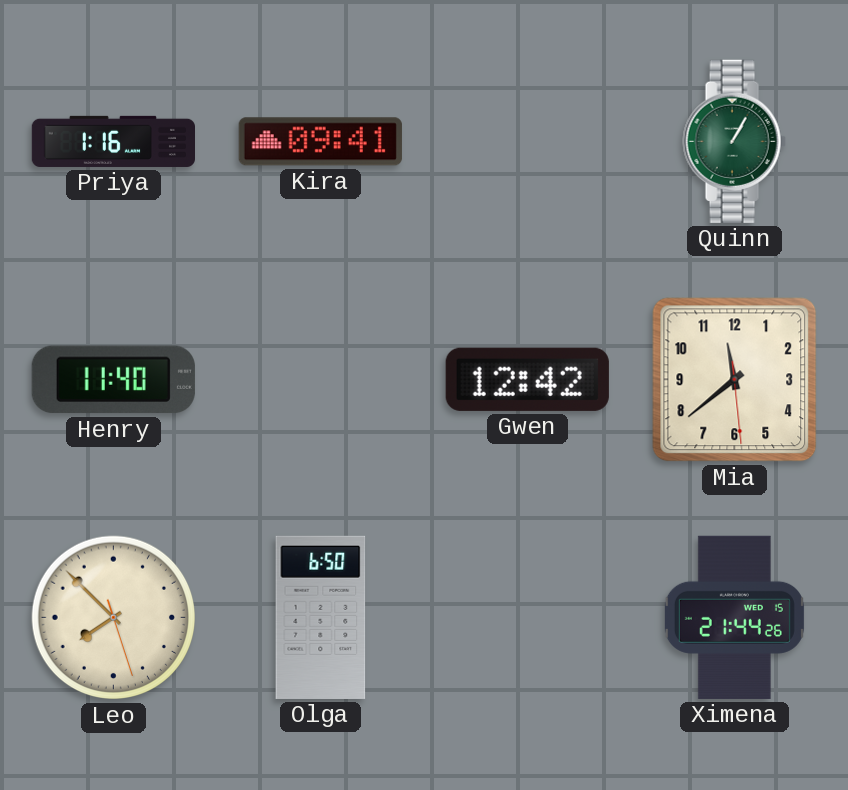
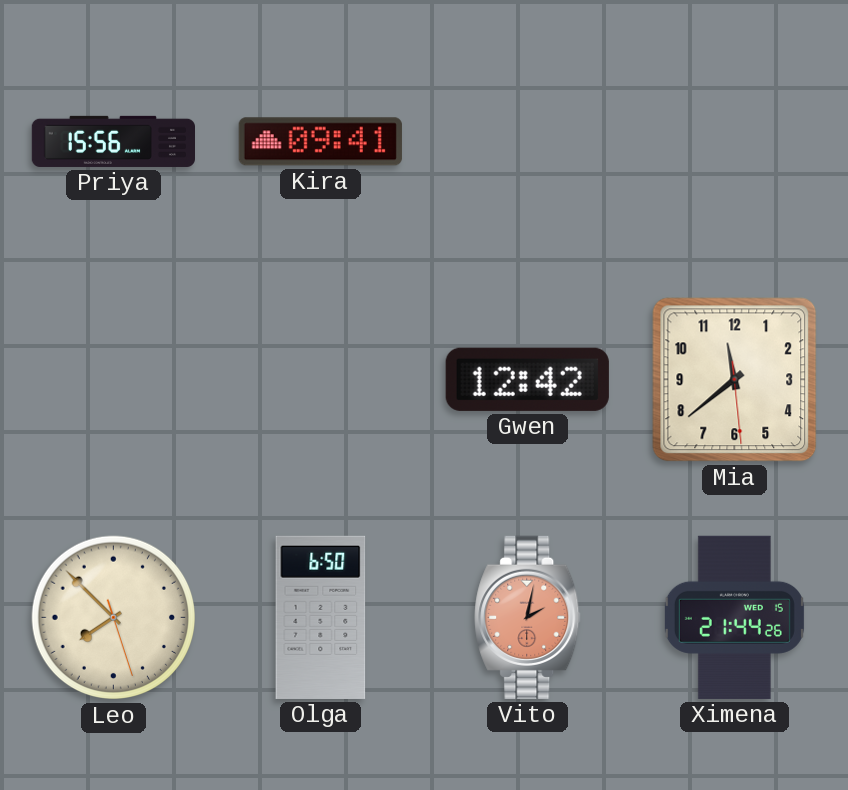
Priya: 1:16 -> 15:56 (113, 141)
Quinn: 1:05 -> none (734, 141)
Henry: 11:40 -> none (113, 380)
Vito: none -> 2:02 (528, 617)
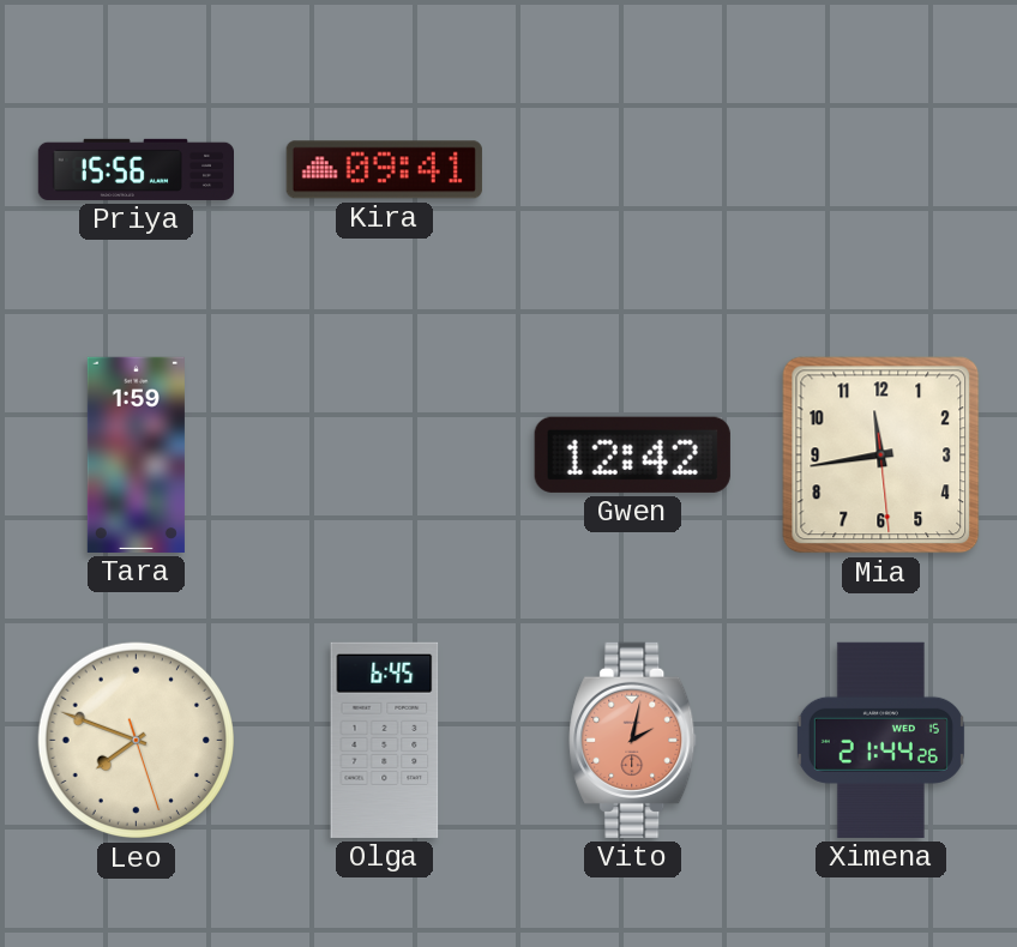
Tara: none -> 1:59 (136, 454)
Mia: 11:38 -> 11:43 (881, 456)
Leo: 7:52 -> 7:48 (137, 741)
Olga: 6:50 -> 6:45 (385, 740)
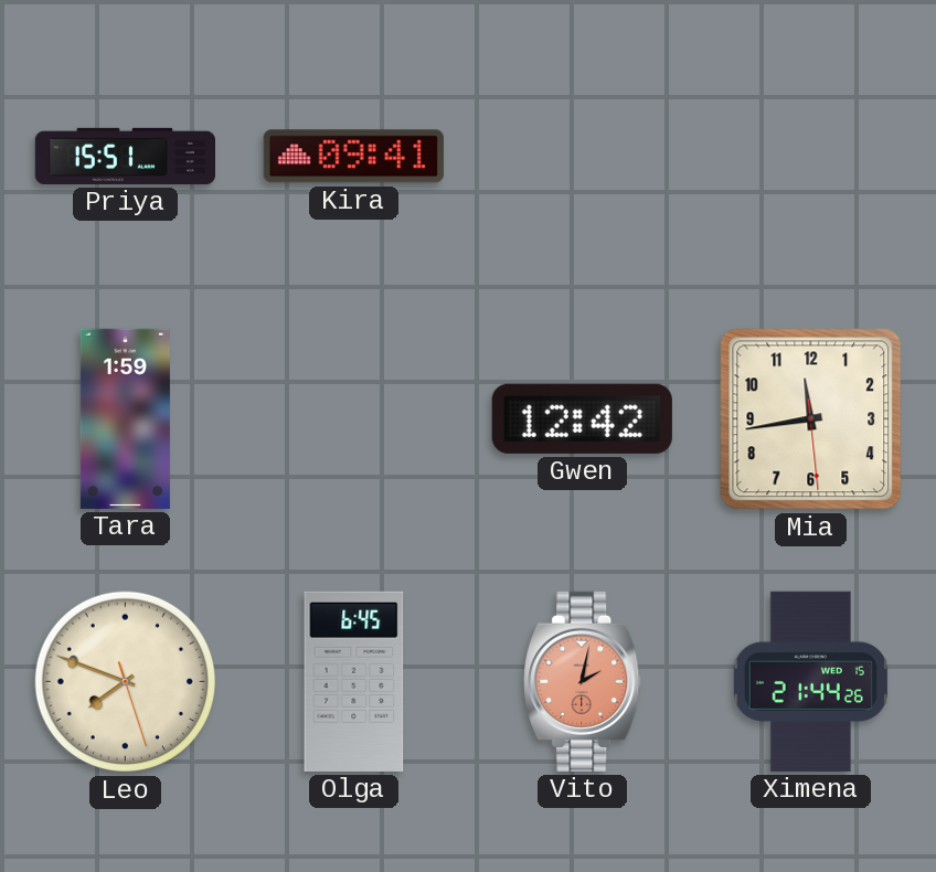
Priya: 15:56 -> 15:51 (125, 156)
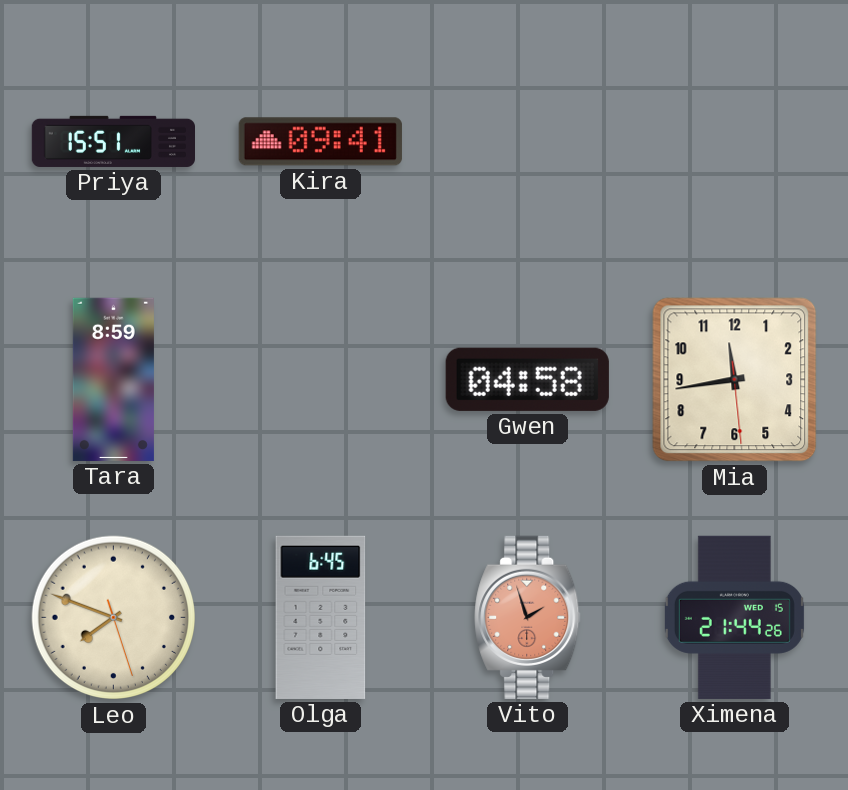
Tara: 1:59 -> 8:59 (113, 379)
Gwen: 12:42 -> 04:58 (527, 379)
Vito: 2:02 -> 1:57 (528, 617)
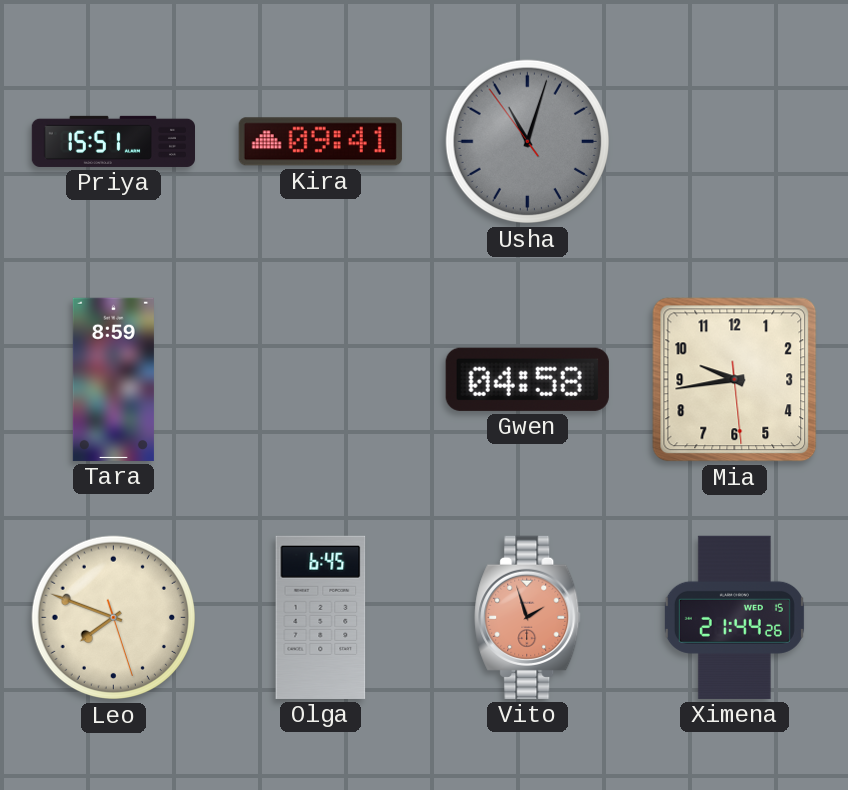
Usha: none -> 11:02 (528, 142)
Mia: 11:43 -> 9:43 (735, 380)
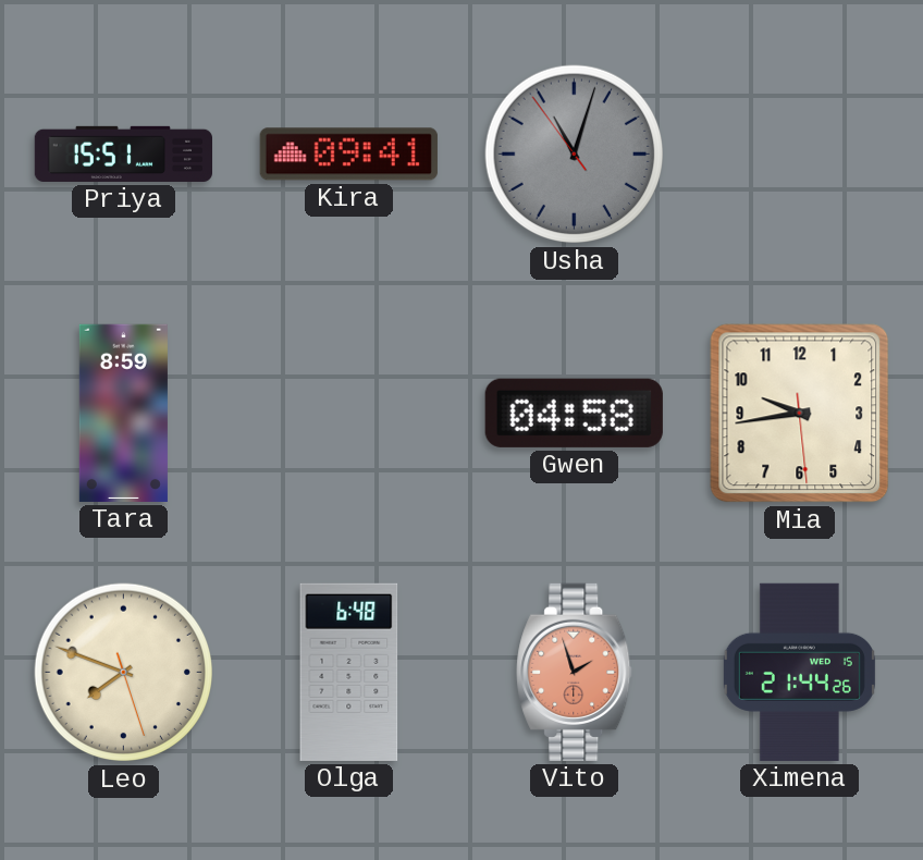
Olga: 6:45 -> 6:48 (349, 672)
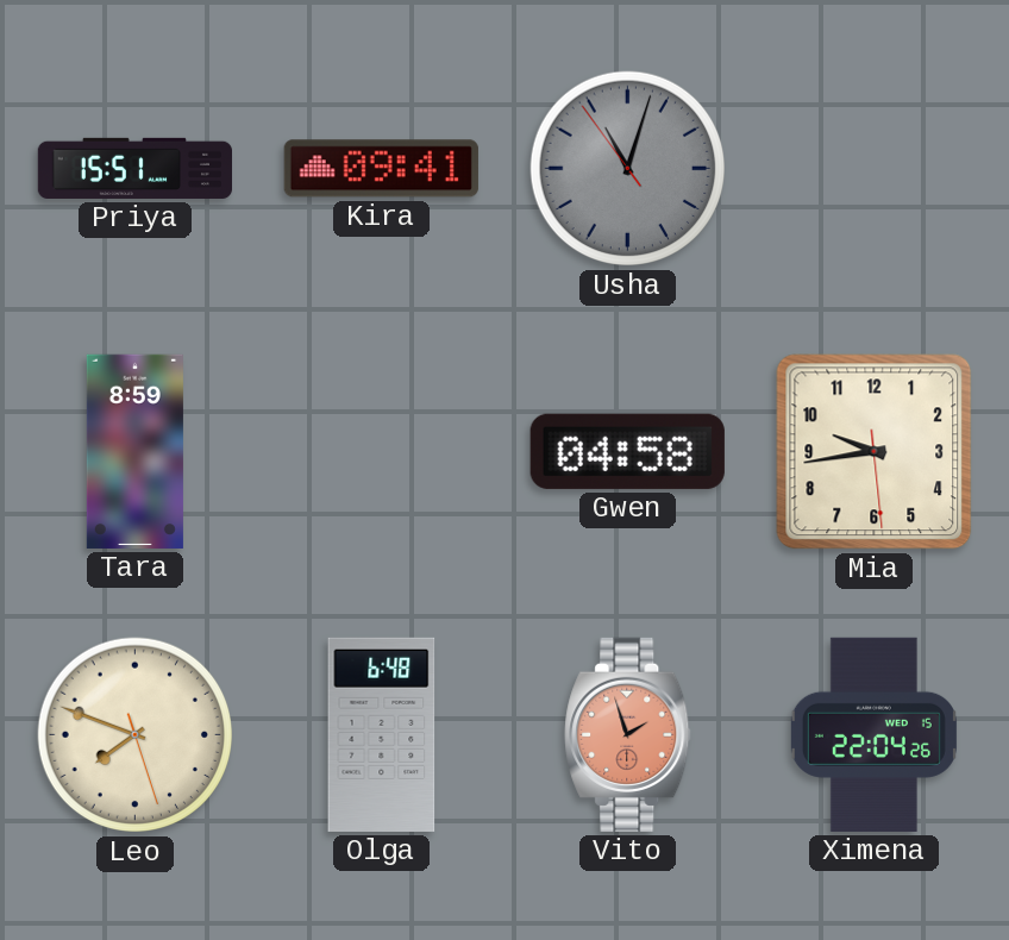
Ximena: 21:44 -> 22:04 (873, 734)
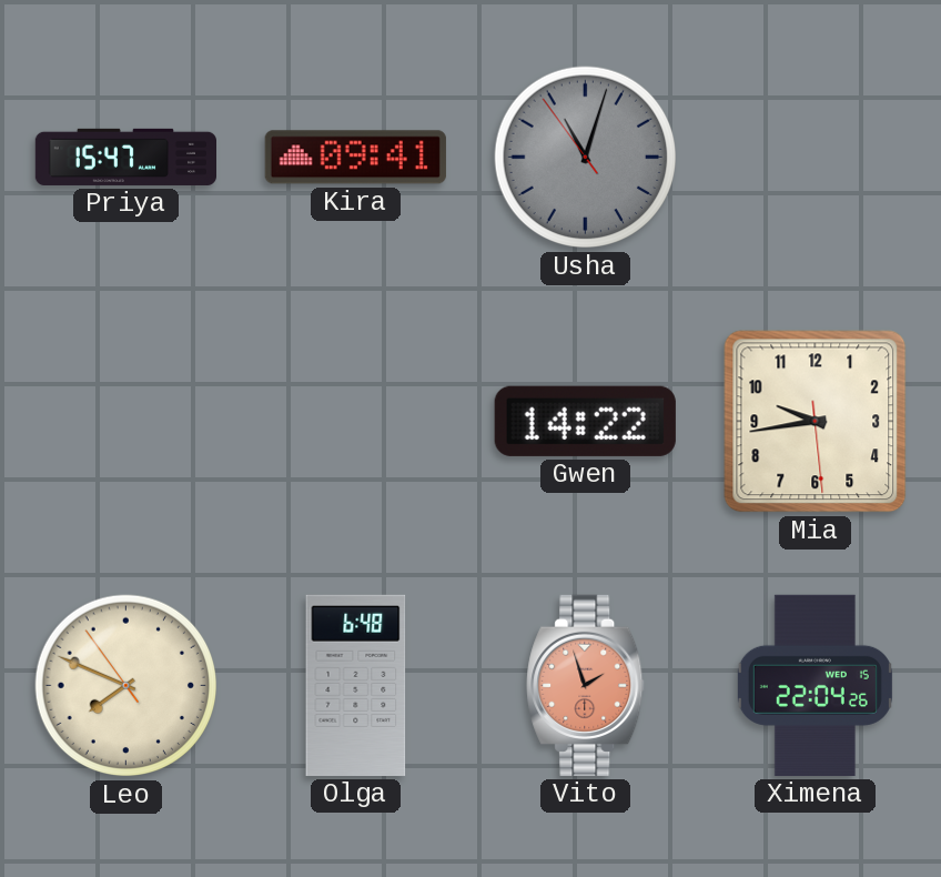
Priya: 15:51 -> 15:47 (125, 157)
Tara: 8:59 -> none (134, 451)
Gwen: 04:58 -> 14:22 (585, 421)
Leo: 7:48:27 -> 7:48:54 (127, 686)
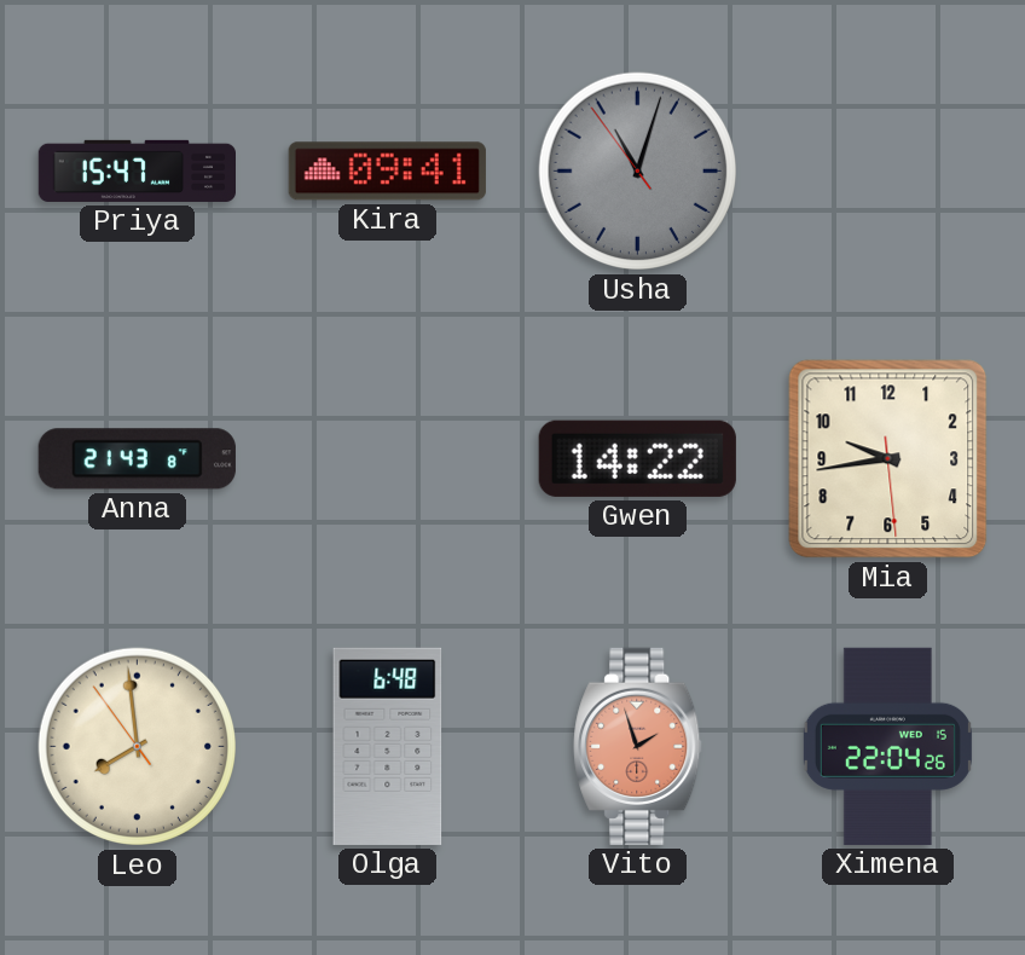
Anna: none -> 21:43 (137, 459)
Leo: 7:48 -> 7:58 (138, 747)
